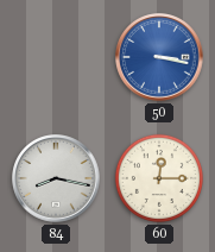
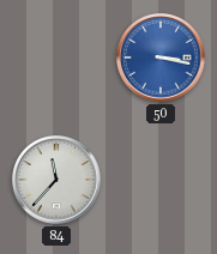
84: 8:17 -> 11:37 (56, 180)
60: 12:15 -> none (159, 178)
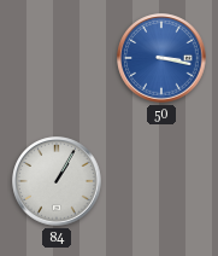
84: 11:37 -> 1:05 (57, 181)
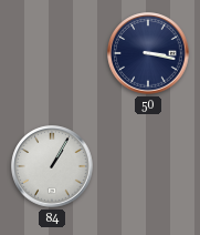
50 dial: blue -> navy (148, 53)
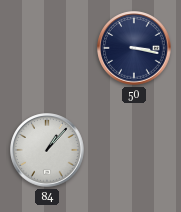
84: 1:05 -> 1:07 (47, 150)
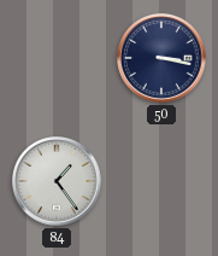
84: 1:07 -> 1:24 (57, 181)
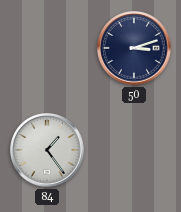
50: 3:17 -> 3:12 (134, 48)
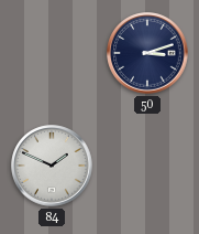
84: 1:24 -> 1:49 (52, 166)
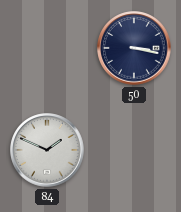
50: 3:12 -> 3:17 (134, 48)
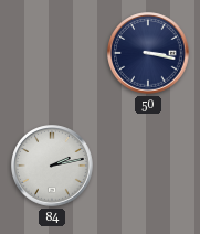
84: 1:49 -> 2:13 (52, 166)
